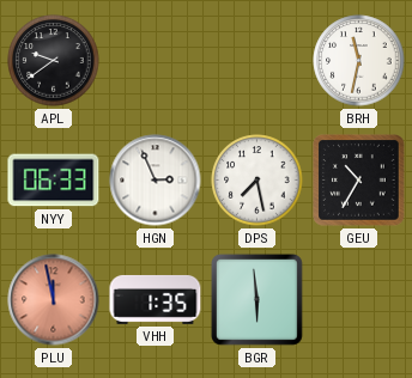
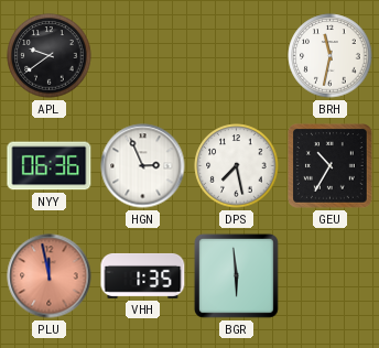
NYY: 06:33 -> 06:36 (50, 166)
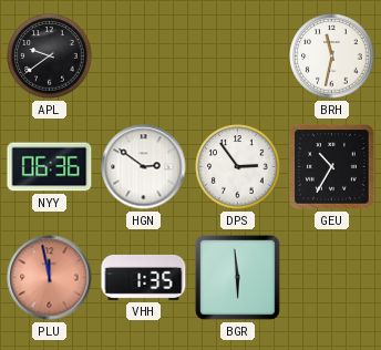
HGN: 2:56 -> 2:51 (144, 167)
DPS: 7:28 -> 2:54 (238, 167)
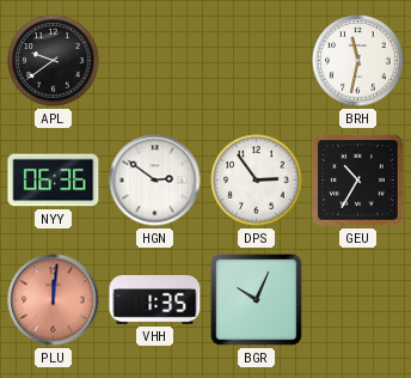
PLU: 11:58 -> 12:01 (54, 300)
BGR: 5:59 -> 10:04 (256, 299)
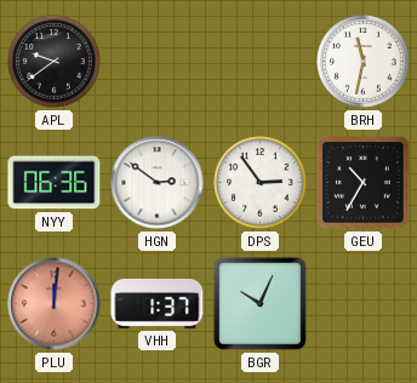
VHH: 1:35 -> 1:37 (158, 303)
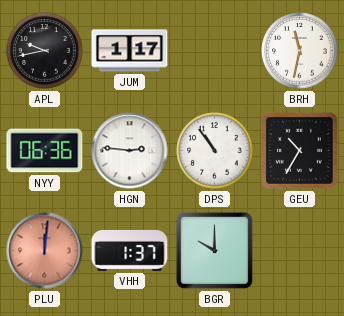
APL: 9:39 -> 9:43 (45, 51)
JUM: none -> 1:17 (130, 51)
HGN: 2:51 -> 2:46 (130, 151)
DPS: 2:54 -> 10:54 (215, 151)
BGR: 10:04 -> 10:00 (214, 250)
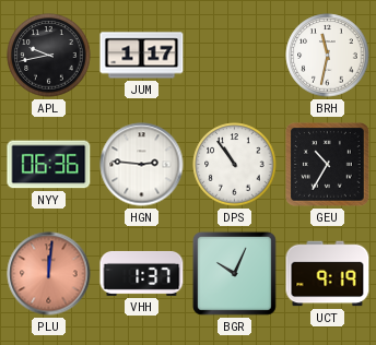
BGR: 10:00 -> 10:04 (234, 273)
UCT: none -> 9:19 (328, 274)
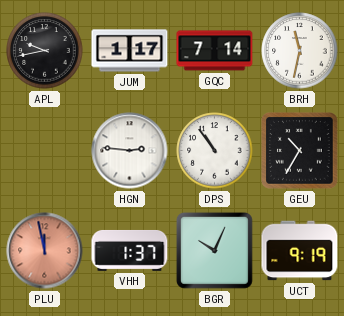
GQC: none -> 7:14 (215, 51)
NYY: 06:36 -> none (49, 165)
PLU: 12:01 -> 11:58 (45, 251)
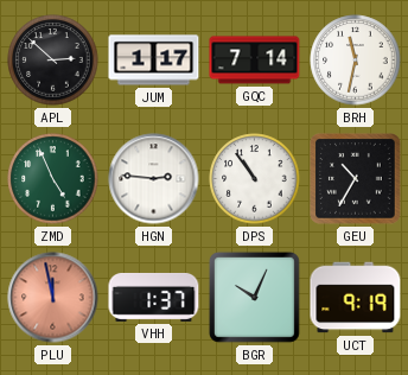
APL: 9:43 -> 2:52 (53, 61)
ZMD: none -> 4:56 (53, 179)
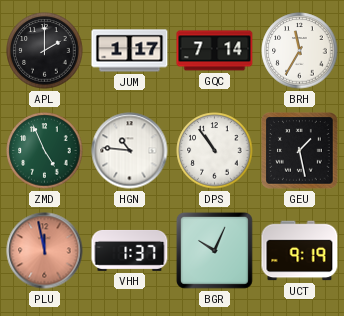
APL: 2:52 -> 2:00 (45, 51)
BRH: 11:32 -> 11:35 (300, 51)
HGN: 2:46 -> 10:46 (130, 151)
GEU: 10:35 -> 1:28 (300, 151)
